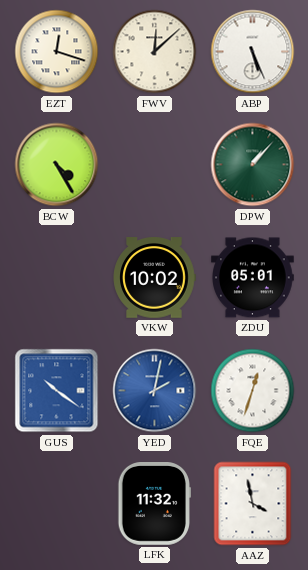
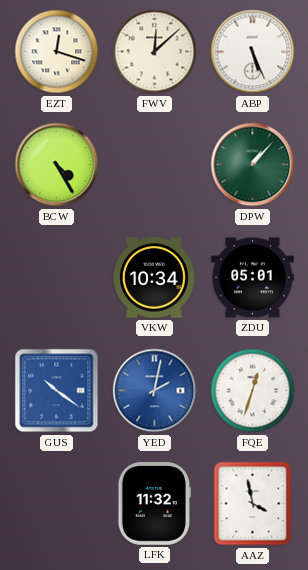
VKW: 10:02 -> 10:34 (154, 278)
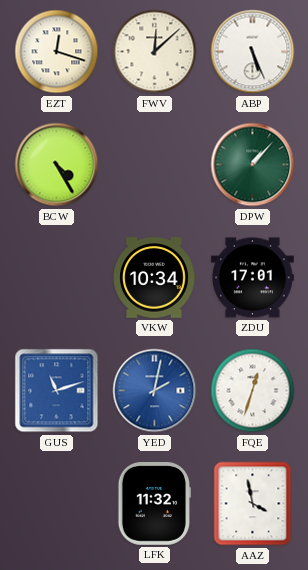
ZDU: 05:01 -> 17:01 (253, 278)
GUS: 10:21 -> 11:12 (57, 391)
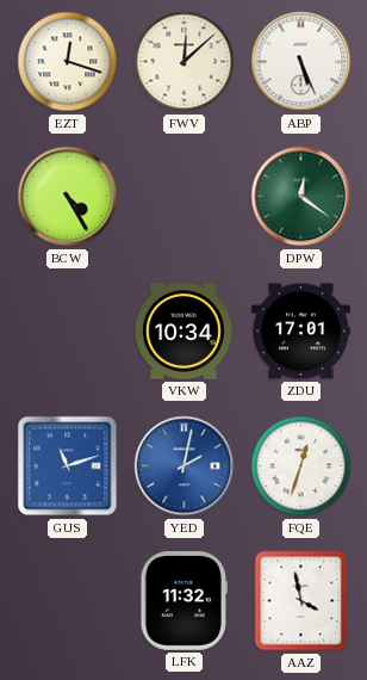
DPW: 1:07 -> 12:21 (301, 197)
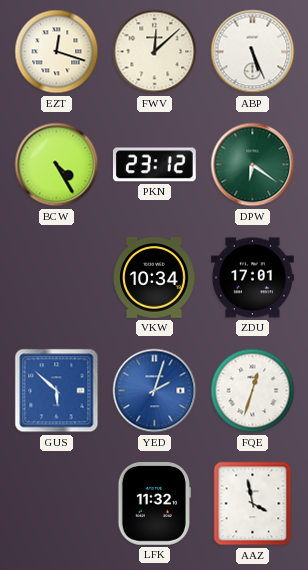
PKN: none -> 23:12 (154, 165)
DPW: 12:21 -> 6:21 (253, 165)
GUS: 11:12 -> 5:52 (57, 391)
YED: 2:02 -> 2:03 (155, 391)
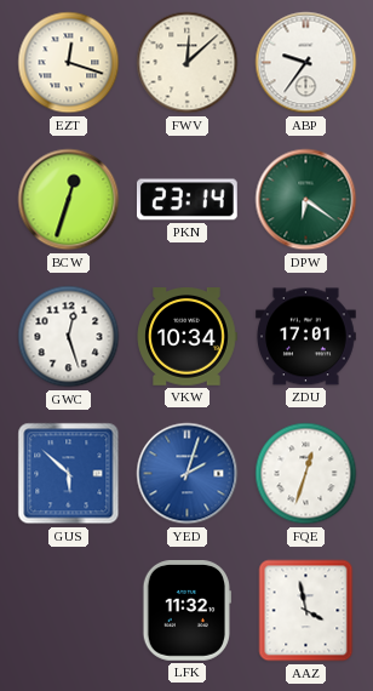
ABP: 5:26 -> 9:36 (306, 63)
BCW: 4:25 -> 12:33 (69, 200)
PKN: 23:12 -> 23:14 (187, 200)
GWC: none -> 12:27 (69, 337)
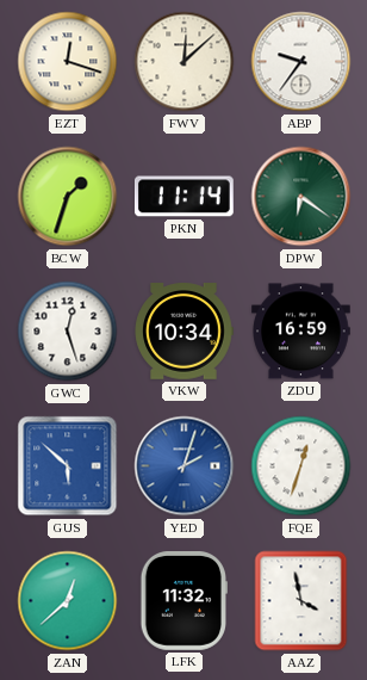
BCW: 12:33 -> 1:33 (68, 197)
PKN: 23:14 -> 11:14 (183, 197)
ZDU: 17:01 -> 16:59 (301, 332)
ZAN: none -> 12:38 (68, 601)
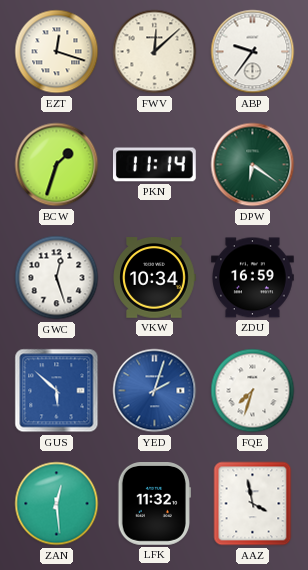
FQE: 12:33 -> 7:33 (253, 391)
ZAN: 12:38 -> 12:29 (57, 504)
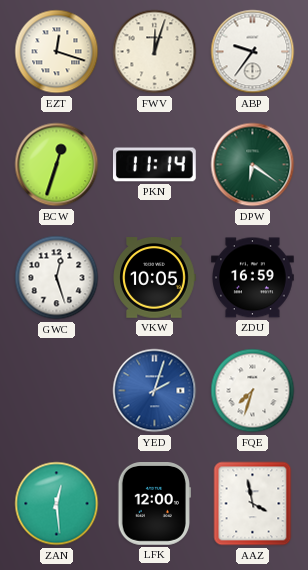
FWV: 12:08 -> 12:03 (155, 52)
BCW: 1:33 -> 12:33 (57, 165)
VKW: 10:34 -> 10:05 (154, 278)
GUS: 5:52 -> none (57, 391)
LFK: 11:32 -> 12:00 (154, 504)
